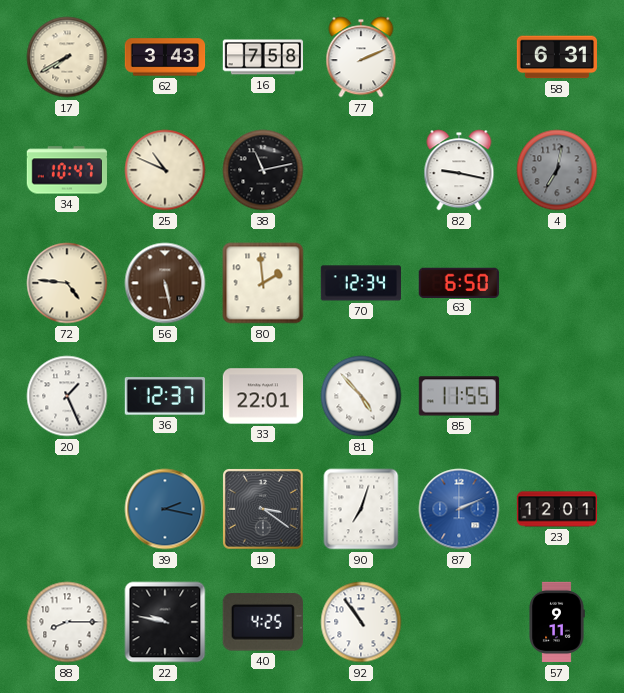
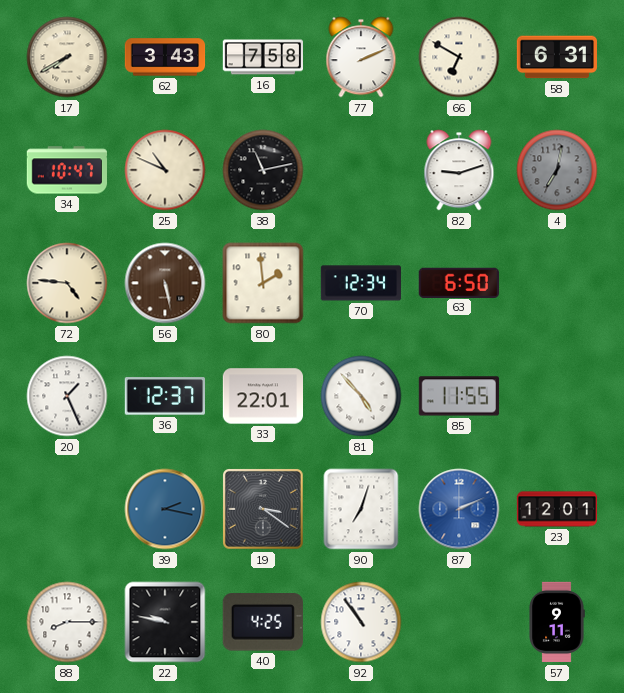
66: none -> 6:50 (459, 57)
82: 9:17 -> 9:12 (459, 170)
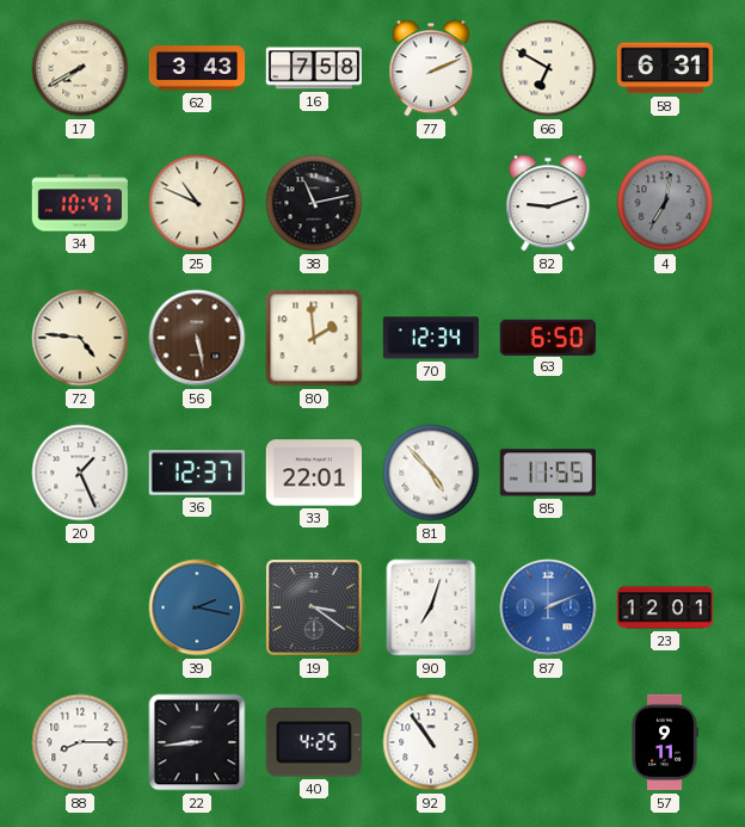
22: 9:47 -> 8:44 (197, 742)
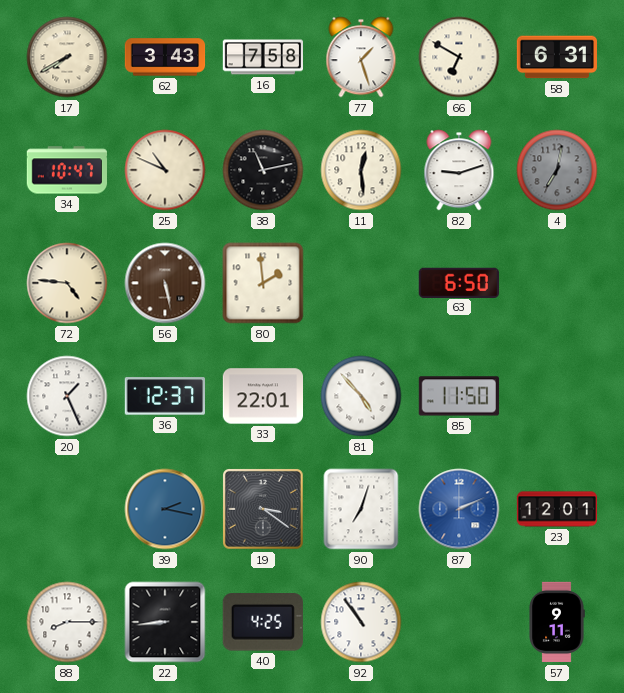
77: 2:11 -> 1:27 (361, 57)
11: none -> 12:29 (361, 170)
70: 12:34 -> none (430, 338)
85: 11:55 -> 11:50 (459, 396)
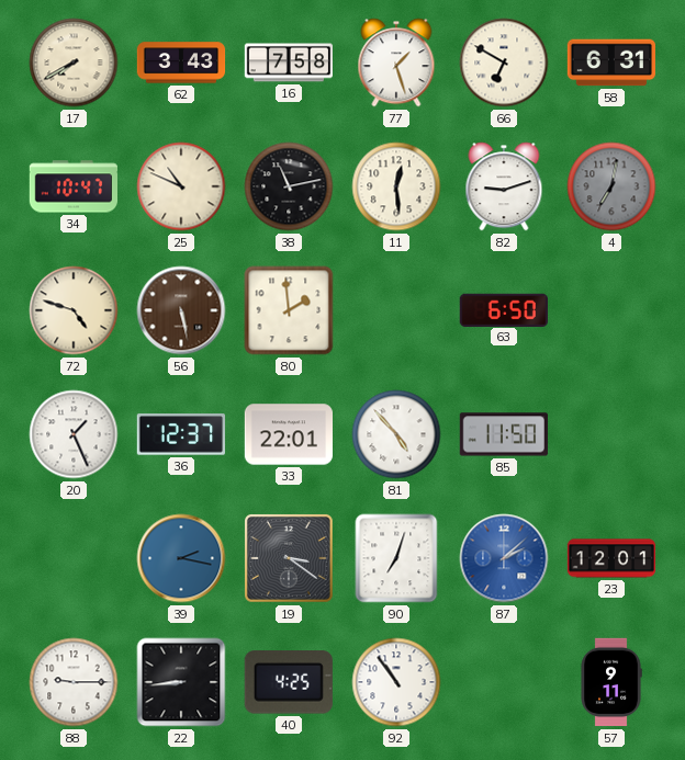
72: 4:46 -> 4:48 (74, 310)
87: 2:11 -> 2:08 (504, 558)
88: 8:15 -> 9:15 (74, 682)
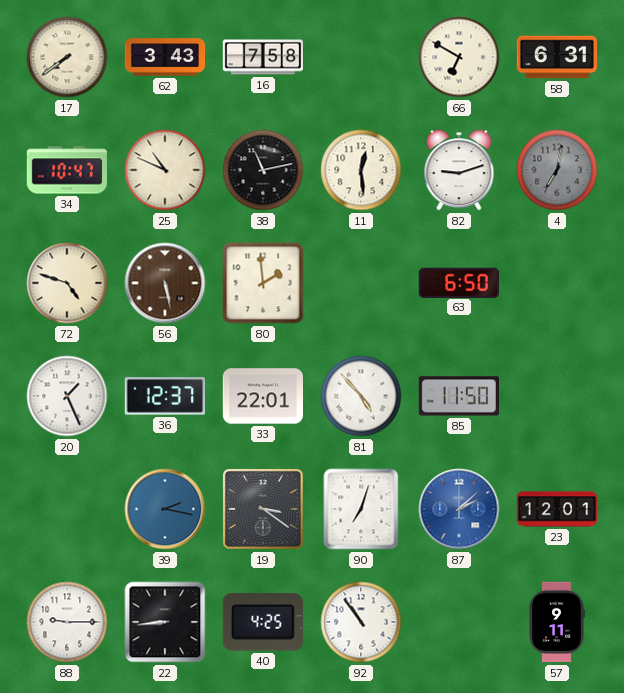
17: 7:40 -> 7:39 (67, 57)
77: 1:27 -> none (396, 63)
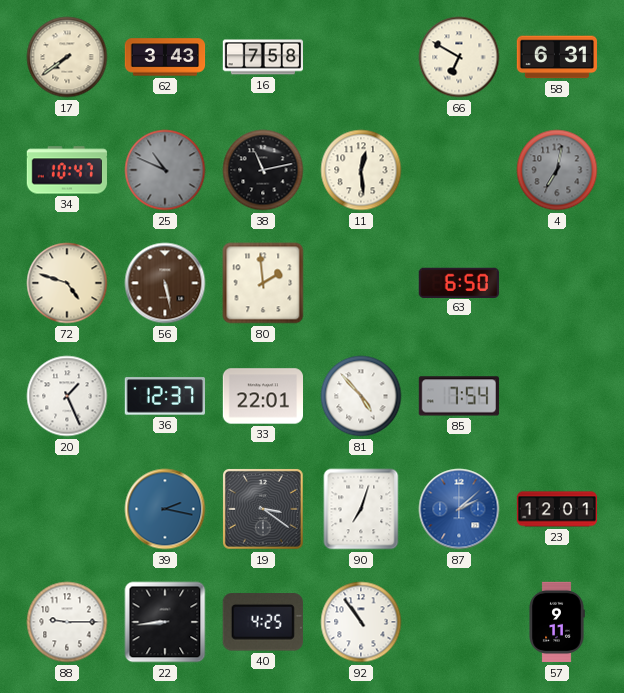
25 dial: cream -> grey (165, 170)
82: 9:12 -> none (459, 170)
85: 11:50 -> 7:54 (459, 396)
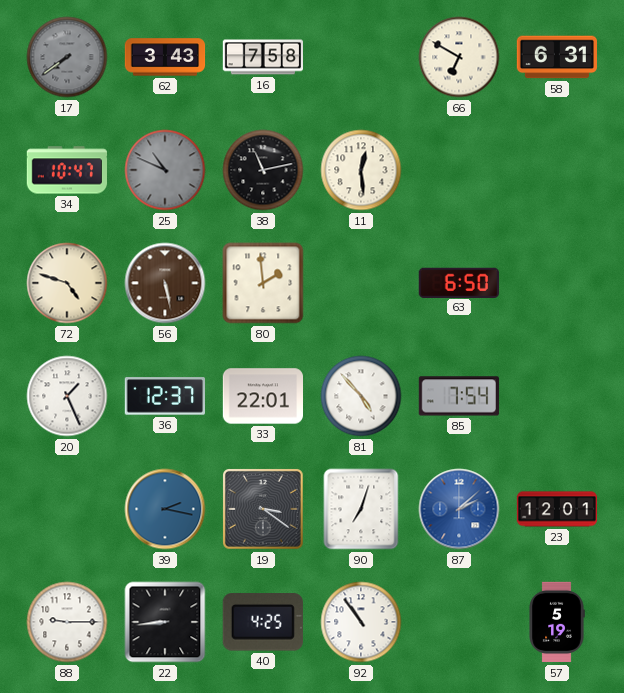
17 dial: cream -> grey (67, 57)
4: 7:02 -> none (557, 170)
57: 9:11 -> 5:19 (557, 622)
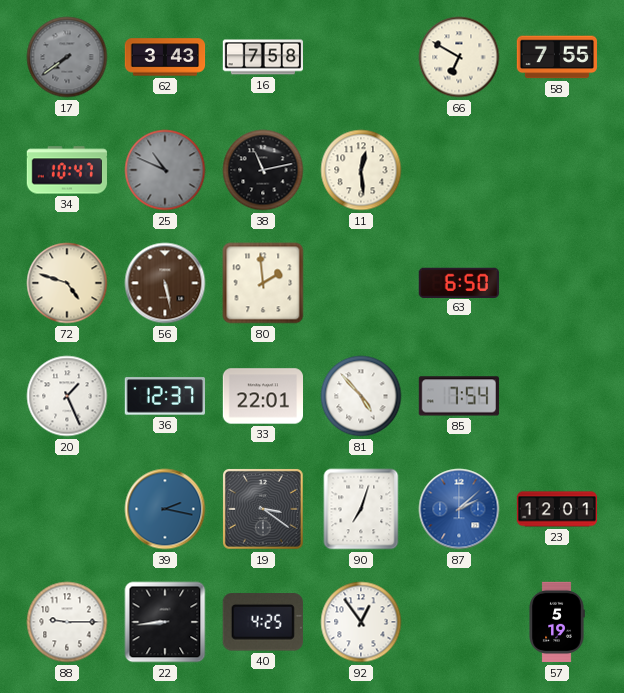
58: 6:31 -> 7:55 (556, 57)
92: 10:54 -> 12:54 (361, 622)
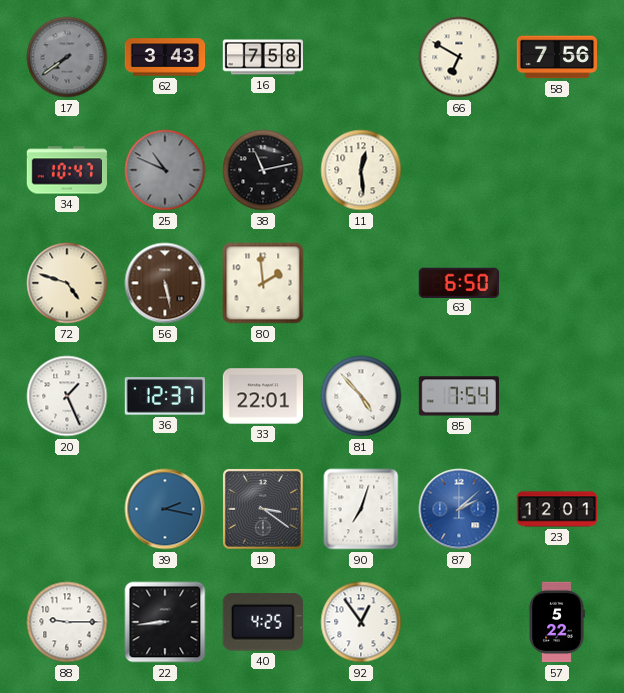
58: 7:55 -> 7:56 (556, 57)
57: 5:19 -> 5:22 (557, 622)
